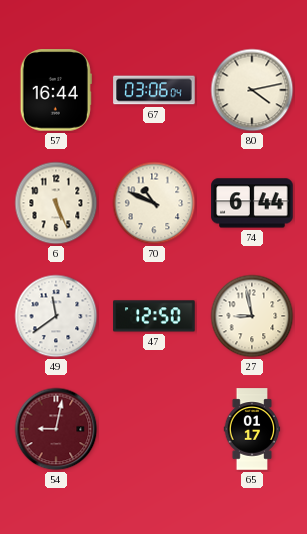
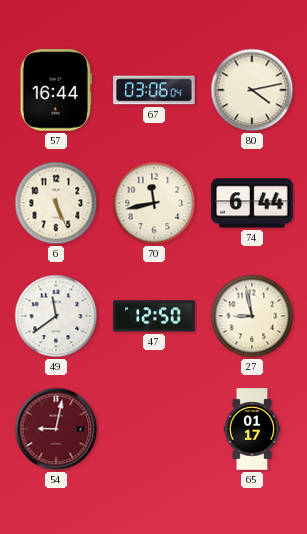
70: 10:49 -> 11:43 (154, 203)
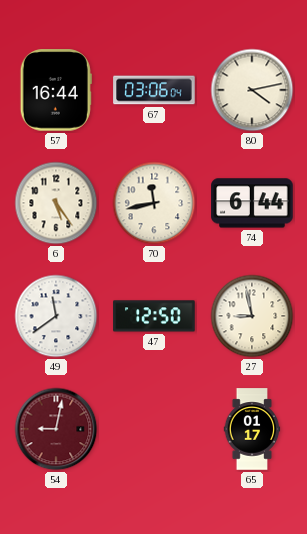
6: 5:26 -> 5:24 (56, 203)
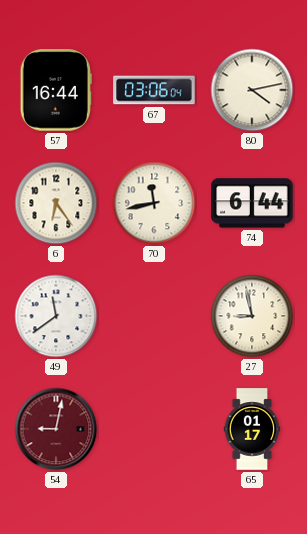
6: 5:24 -> 6:24 (56, 203)
47: 12:50 -> none (154, 316)
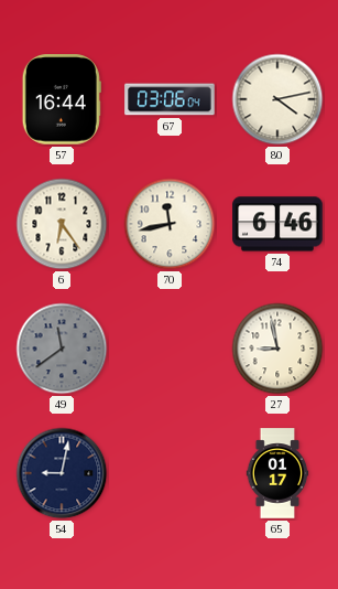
74: 6:44 -> 6:46 (277, 224)
49 dial: white -> grey (62, 349)
54 dial: burgundy -> navy (62, 473)
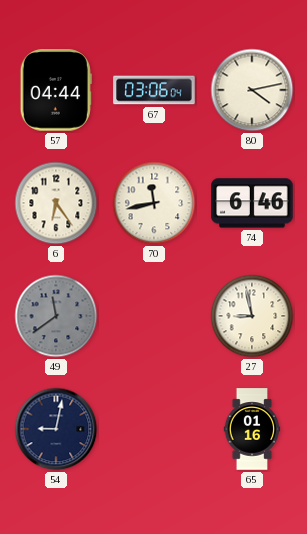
57: 16:44 -> 04:44 (56, 90)
65: 01:17 -> 01:16 (252, 429)
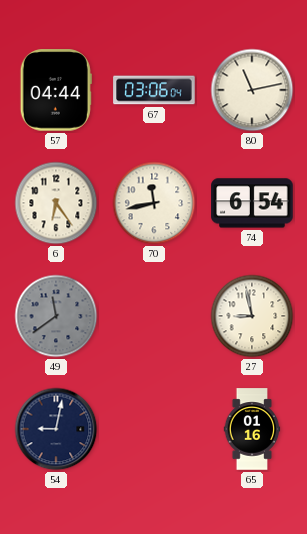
80: 4:13 -> 11:13 (252, 90)
74: 6:46 -> 6:54 (252, 203)
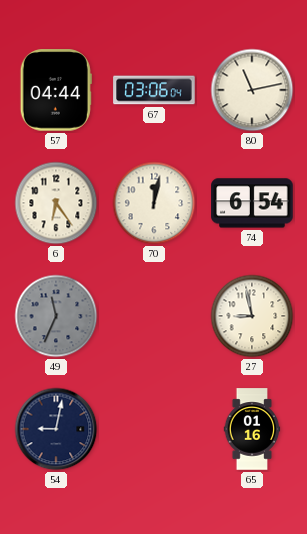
70: 11:43 -> 12:02 (154, 203)
49: 11:39 -> 11:34 (56, 316)
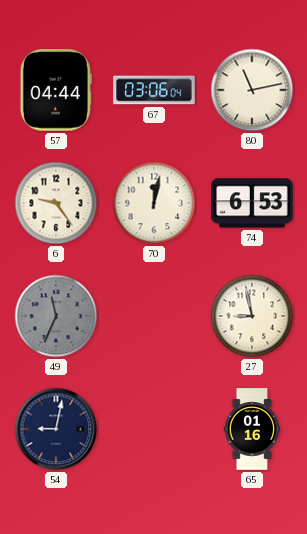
6: 6:24 -> 9:24 (56, 203)
74: 6:54 -> 6:53 (252, 203)
